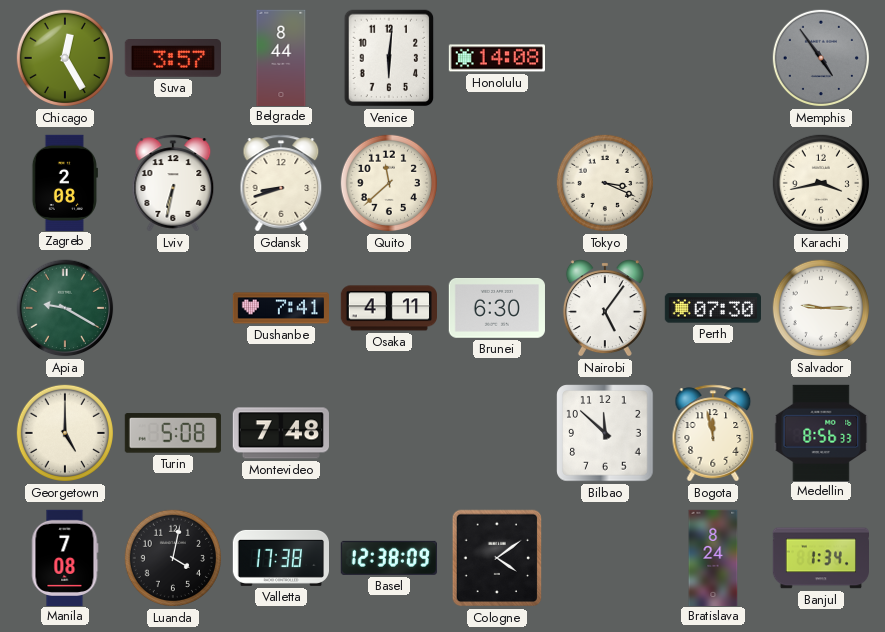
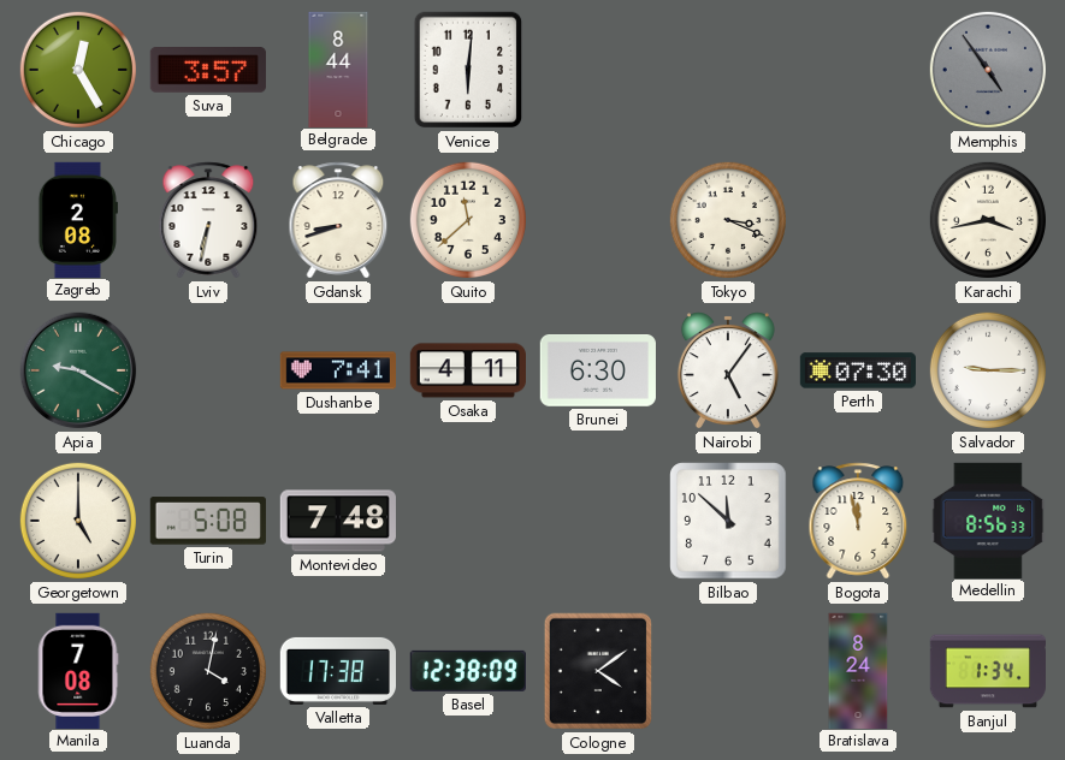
Honolulu: 14:08 -> none (496, 58)
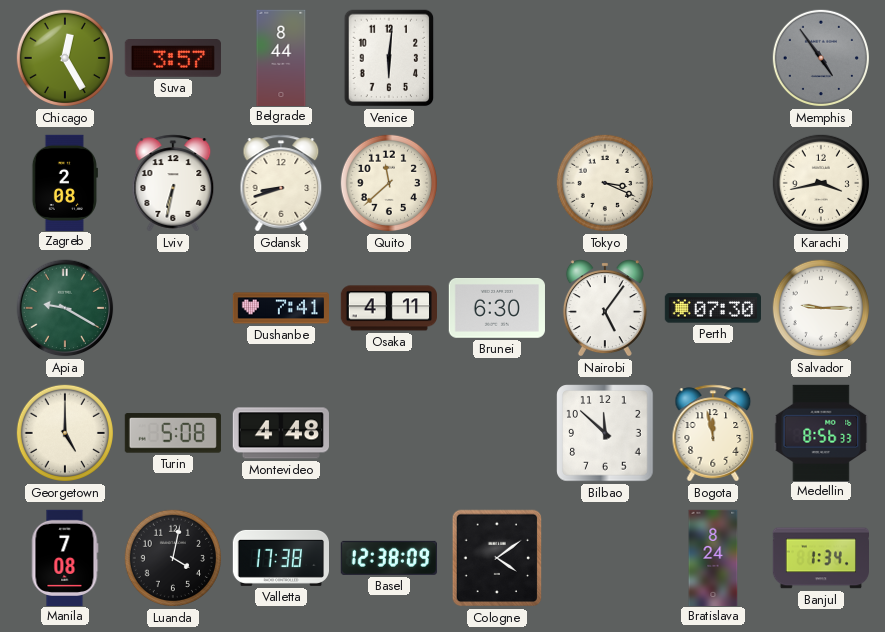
Montevideo: 7:48 -> 4:48 (281, 433)
